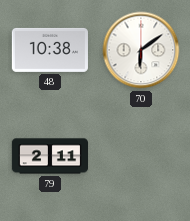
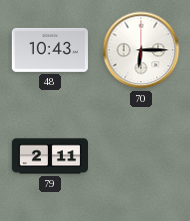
48: 10:38 -> 10:43 (49, 50)
70: 6:09 -> 6:15 (141, 50)
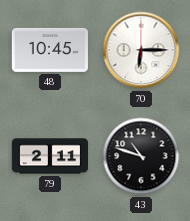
48: 10:43 -> 10:45 (49, 50)
43: none -> 10:48 (141, 156)
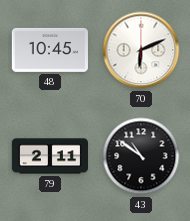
70: 6:15 -> 6:11 (141, 50)
43: 10:48 -> 10:51 (141, 156)
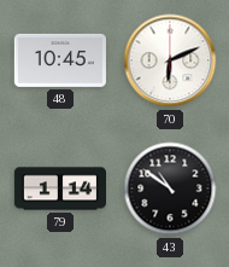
79: 2:11 -> 1:14 (59, 188)
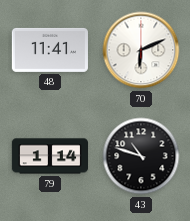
48: 10:45 -> 11:41 (49, 50)
43: 10:51 -> 10:48 (141, 156)
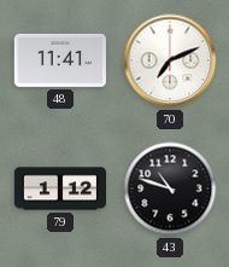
70: 6:11 -> 7:11 (170, 60)
79: 1:14 -> 1:12 (59, 188)
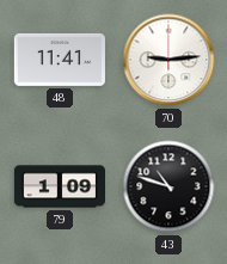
70: 7:11 -> 9:14 (168, 60)
79: 1:12 -> 1:09 (59, 186)
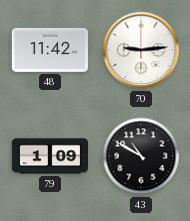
48: 11:41 -> 11:42 (49, 50)
43: 10:48 -> 10:50 (141, 156)
